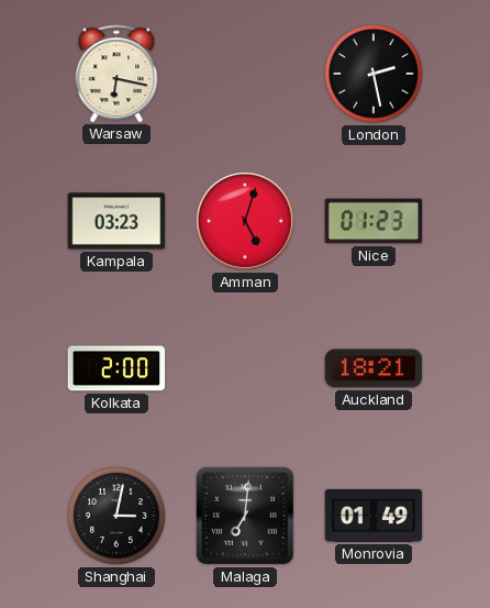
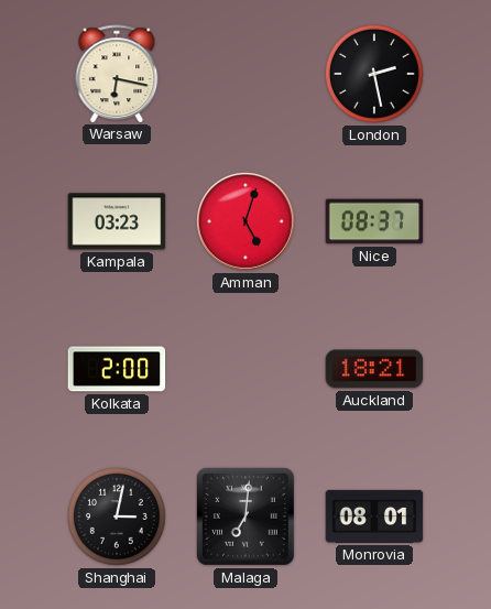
Nice: 01:23 -> 08:37 (374, 221)
Monrovia: 01:49 -> 08:01 (374, 516)
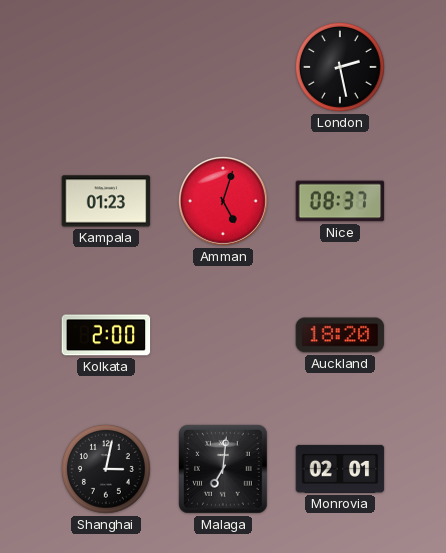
Warsaw: 6:17 -> none (117, 74)
Kampala: 03:23 -> 01:23 (106, 201)
Auckland: 18:21 -> 18:20 (340, 335)
Monrovia: 08:01 -> 02:01 (340, 469)
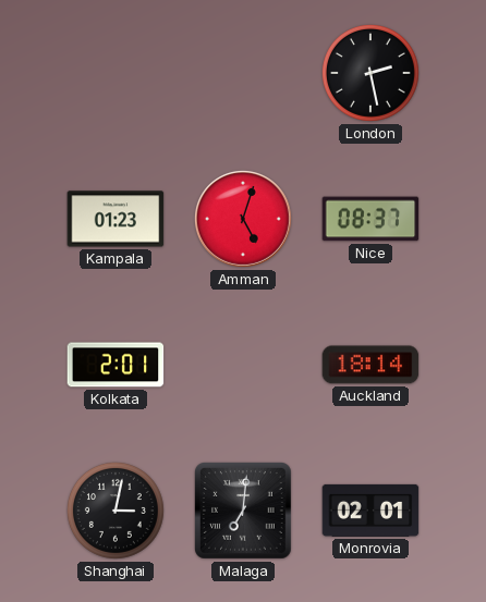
Kolkata: 2:00 -> 2:01 (116, 365)
Auckland: 18:20 -> 18:14 (370, 365)
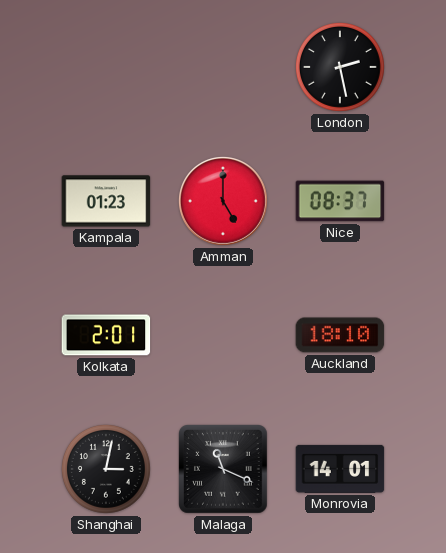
Amman: 5:03 -> 5:00 (223, 201)
Auckland: 18:14 -> 18:10 (340, 335)
Malaga: 7:01 -> 11:19 (224, 470)
Monrovia: 02:01 -> 14:01 (340, 469)
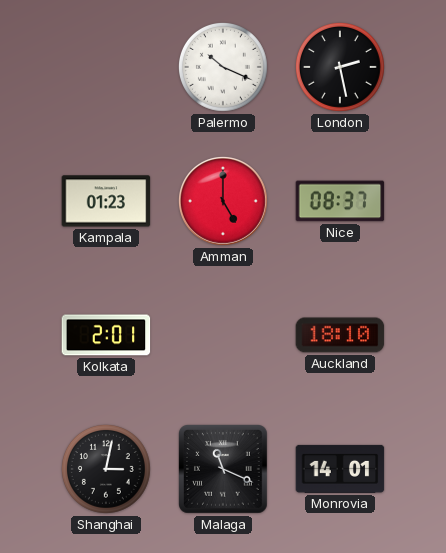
Palermo: none -> 10:19 (223, 67)
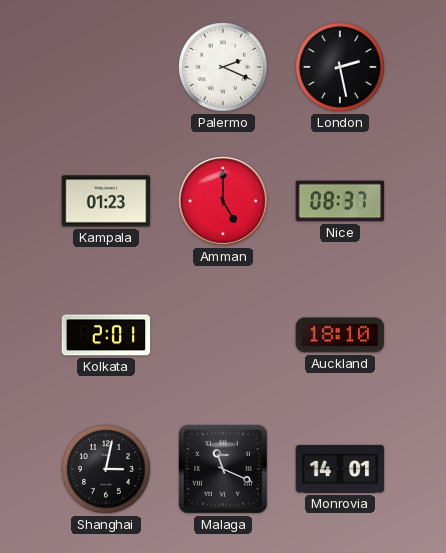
Palermo: 10:19 -> 2:19 (223, 67)
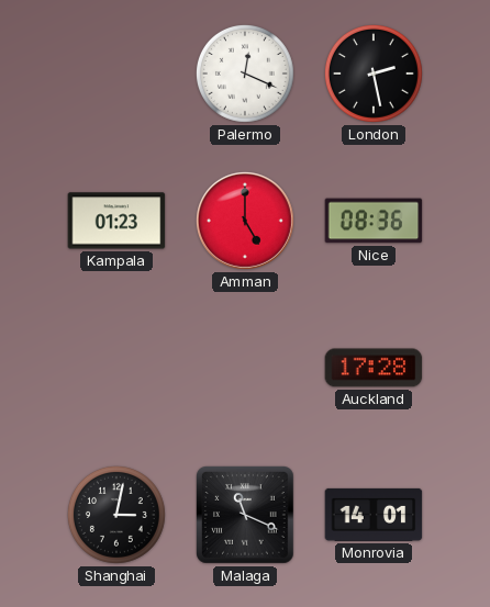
Palermo: 2:19 -> 12:19 (245, 74)
Nice: 08:37 -> 08:36 (374, 221)
Kolkata: 2:01 -> none (106, 335)
Auckland: 18:10 -> 17:28 (374, 368)
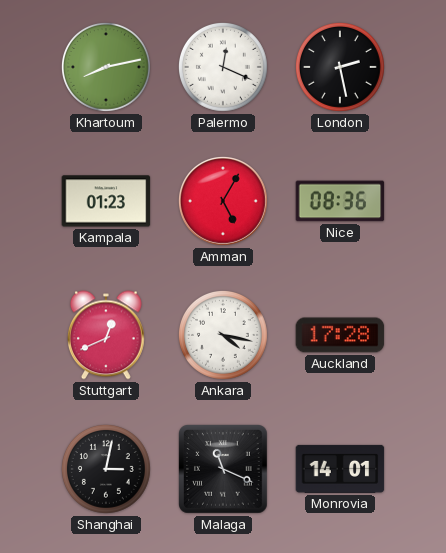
Khartoum: none -> 8:13 (106, 67)
Amman: 5:00 -> 5:05 (223, 201)
Stuttgart: none -> 12:41 (106, 335)
Ankara: none -> 4:17 (223, 335)
